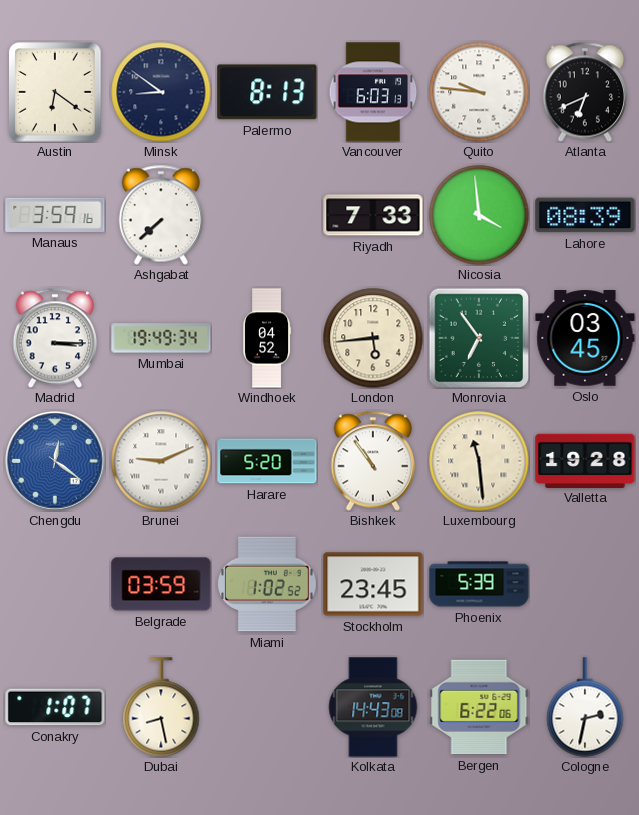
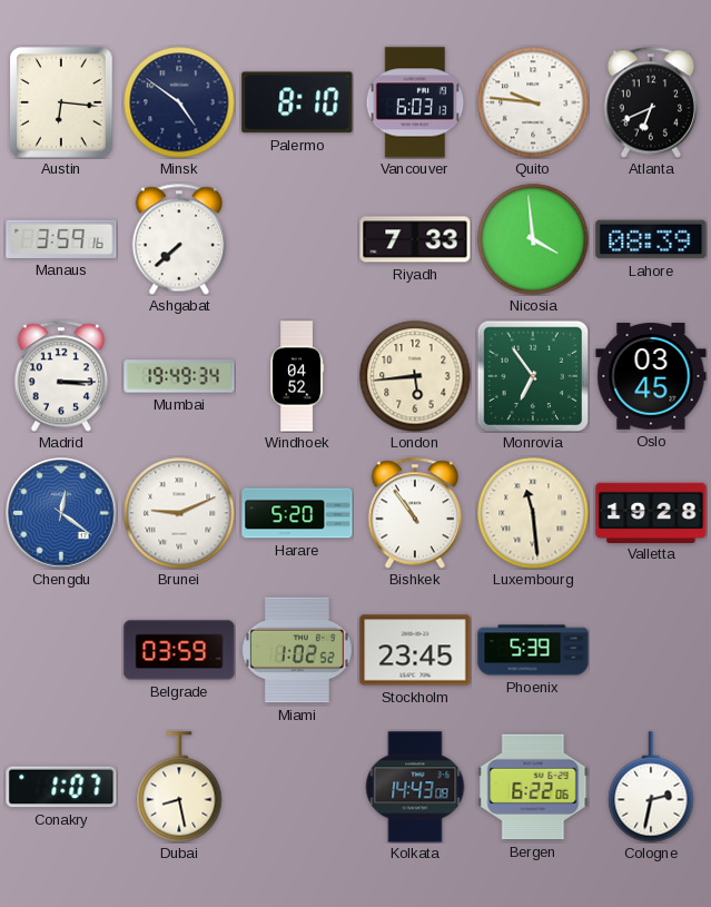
Austin: 6:21 -> 6:16 (61, 102)
Minsk: 8:51 -> 4:51 (179, 102)
Palermo: 8:13 -> 8:10 (297, 102)
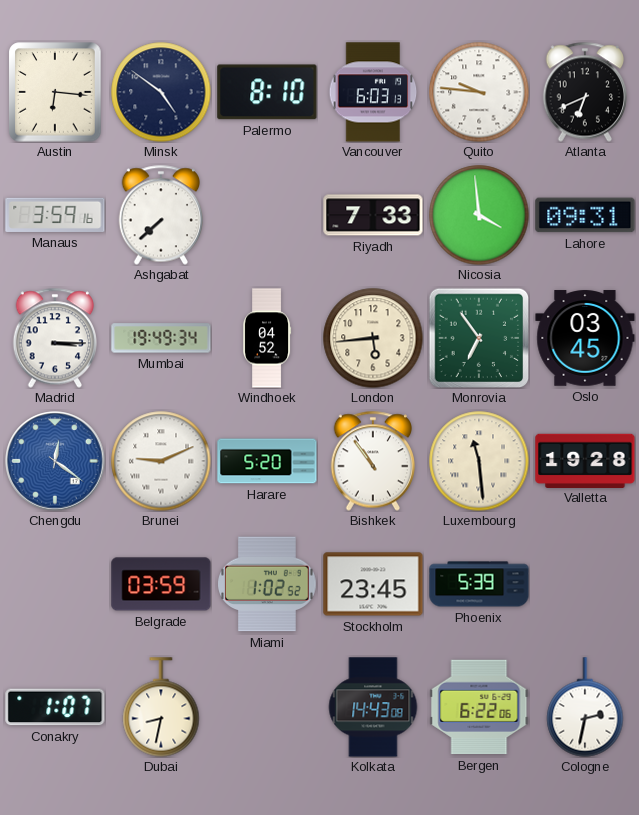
Lahore: 08:39 -> 09:31 (585, 215)
Dubai: 8:28 -> 8:32 (161, 707)
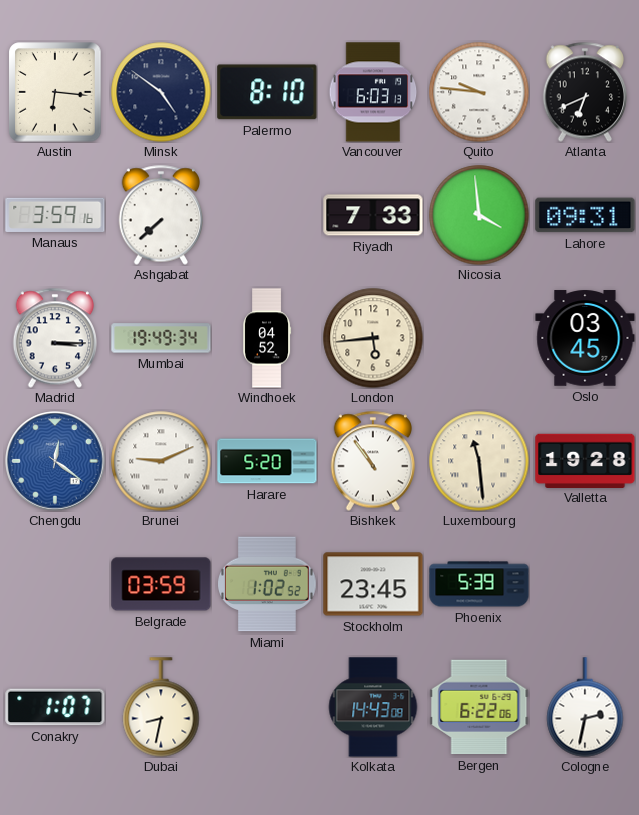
Monrovia: 6:54 -> none (479, 338)
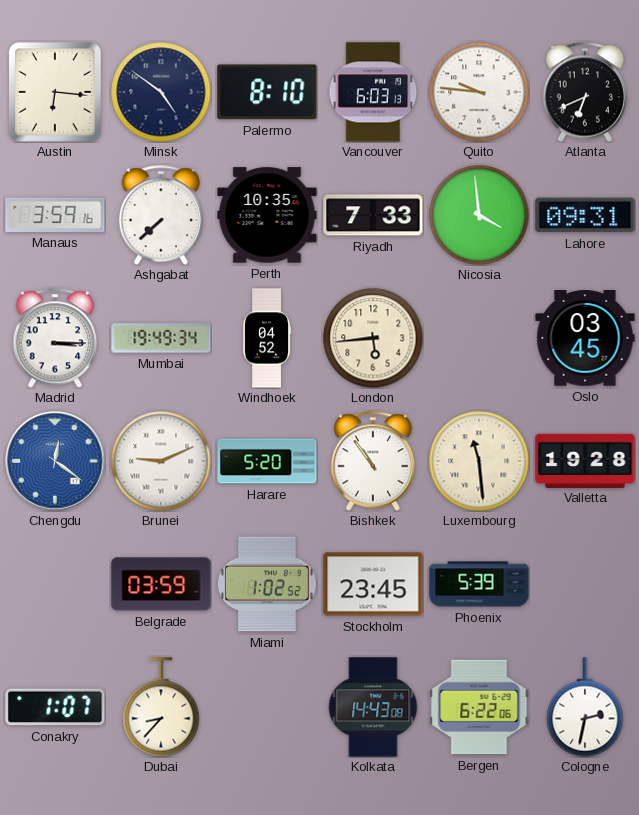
Perth: none -> 10:35 (267, 215)
Dubai: 8:32 -> 8:37 (161, 707)
